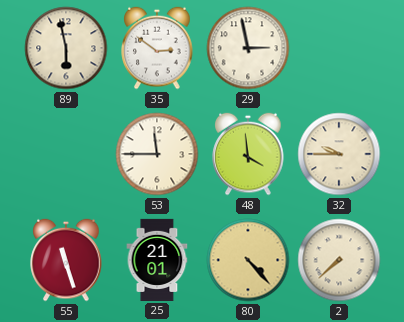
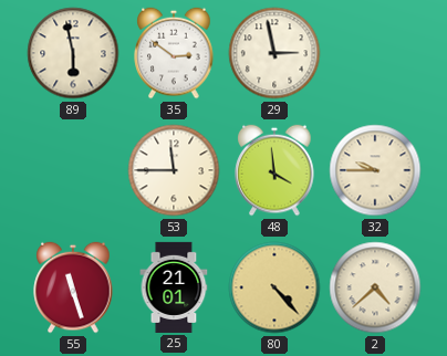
2: 7:38 -> 4:38 (375, 287)
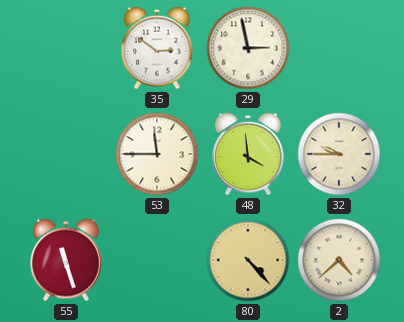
89: 5:58 -> none (73, 53)
25: 21:01 -> none (174, 287)
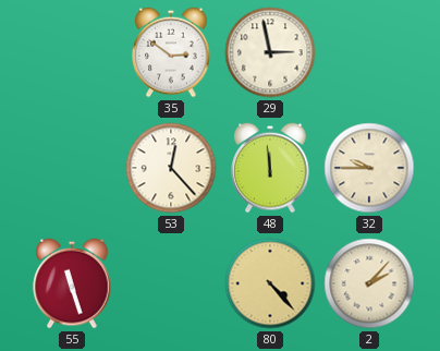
53: 11:45 -> 12:23 (171, 168)
48: 3:59 -> 11:59 (270, 168)
2: 4:38 -> 2:07 (369, 283)
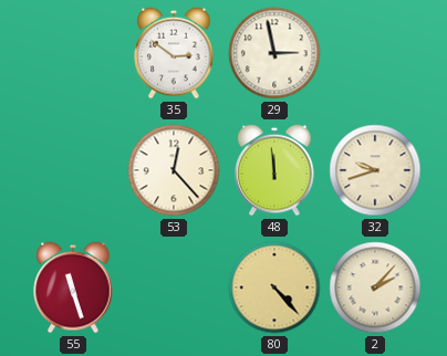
32: 9:45 -> 9:42 (375, 170)
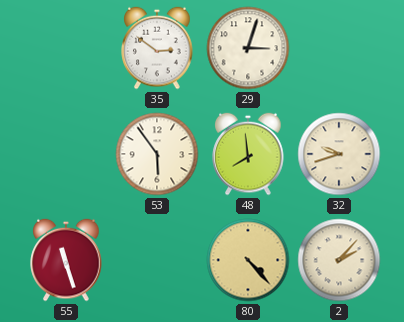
29: 2:58 -> 3:03 (248, 48)
53: 12:23 -> 5:54 (157, 154)
48: 11:59 -> 7:59 (248, 154)
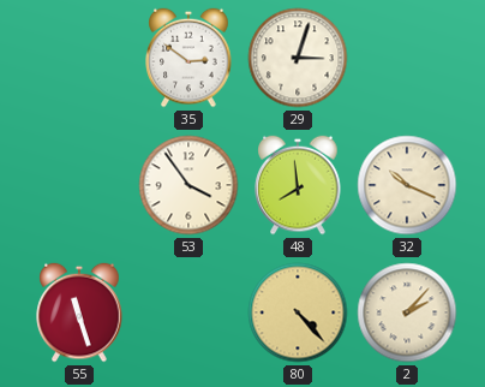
53: 5:54 -> 3:54 (188, 185)
32: 9:42 -> 10:19 (407, 185)
